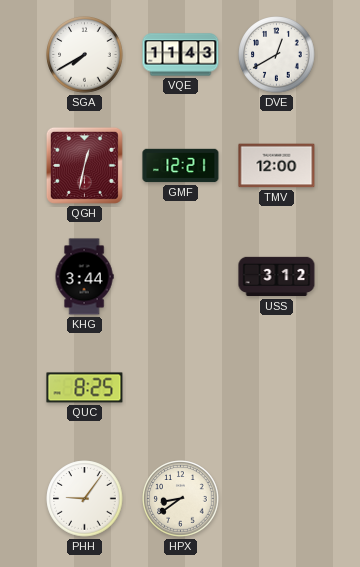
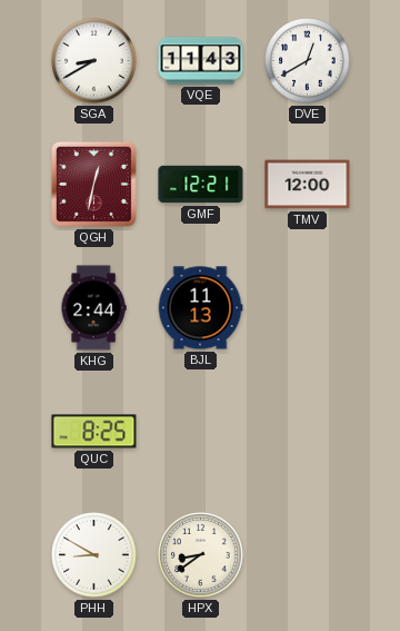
SGA: 7:40 -> 8:40 (94, 61)
KHG: 3:44 -> 2:44 (93, 308)
BJL: none -> 11:13 (200, 308)
USS: 3:12 -> none (277, 277)
PHH: 9:06 -> 8:50 (94, 555)
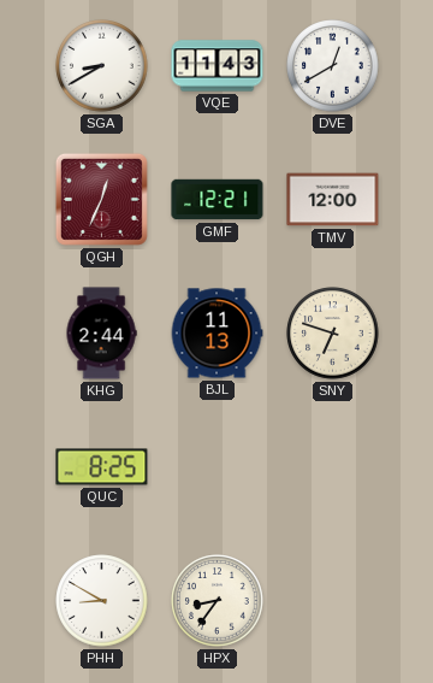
QGH: 12:32 -> 12:34 (101, 199)
SNY: none -> 6:48 (333, 334)
HPX: 8:39 -> 8:36 (218, 601)
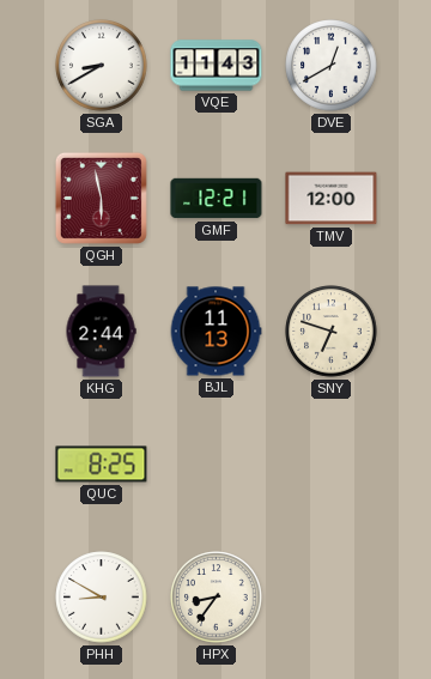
QGH: 12:34 -> 5:58 (101, 198)
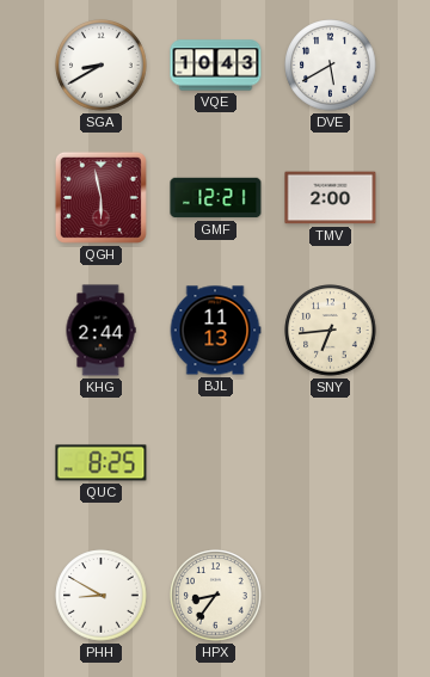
VQE: 11:43 -> 10:43 (216, 66)
DVE: 12:40 -> 5:40 (331, 66)
TMV: 12:00 -> 2:00 (331, 198)
SNY: 6:48 -> 6:44 (331, 331)
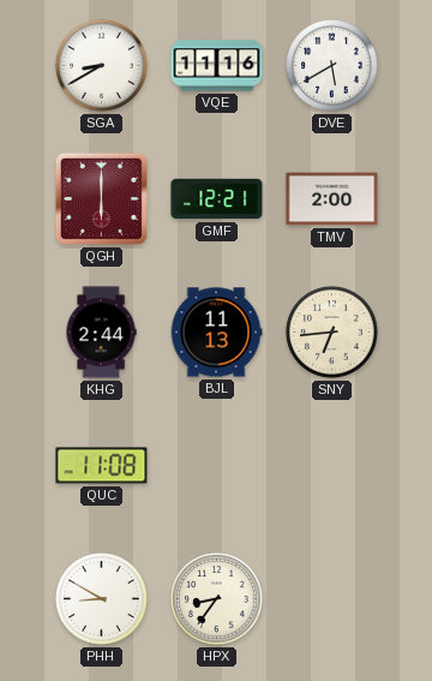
VQE: 10:43 -> 11:16 (217, 66)
QGH: 5:58 -> 6:00 (101, 198)
QUC: 8:25 -> 11:08 (102, 466)
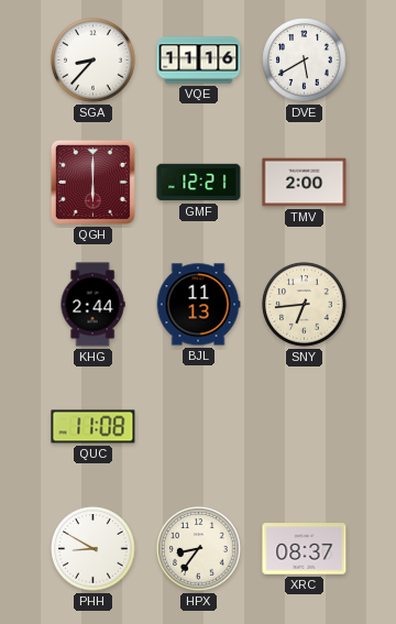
SGA: 8:40 -> 8:37 (94, 61)
XRC: none -> 08:37 (305, 549)
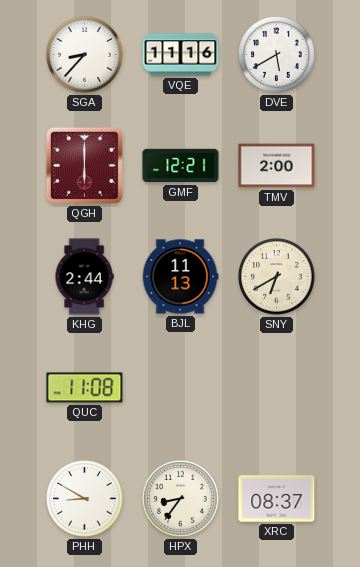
SNY: 6:44 -> 6:40 (277, 277)
